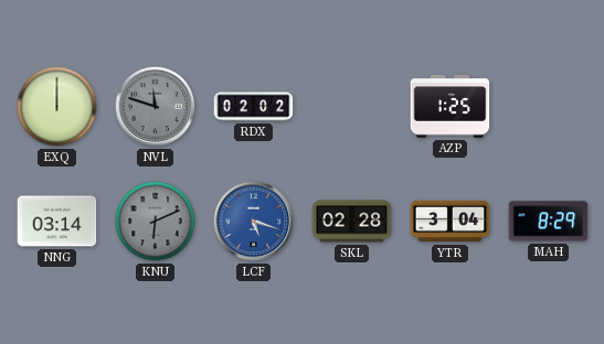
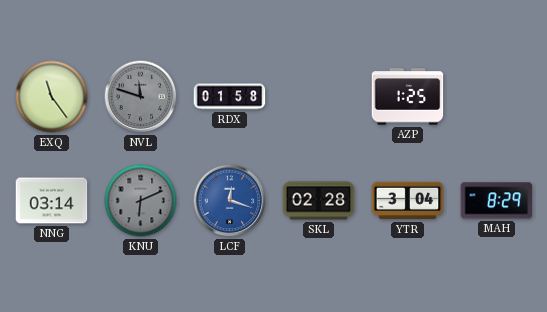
EXQ: 12:00 -> 11:24 (52, 97)
RDX: 02:02 -> 01:58 (230, 97)
LCF: 5:18 -> 12:18 (230, 201)
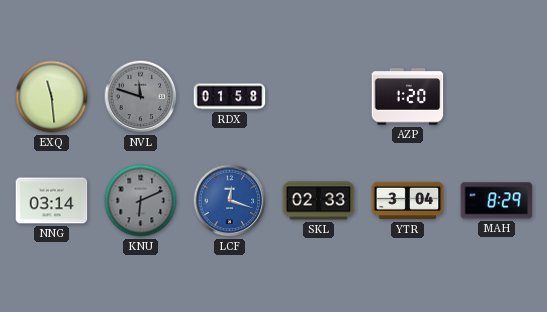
EXQ: 11:24 -> 11:29 (52, 97)
AZP: 1:25 -> 1:20 (408, 97)
SKL: 02:28 -> 02:33 (319, 201)
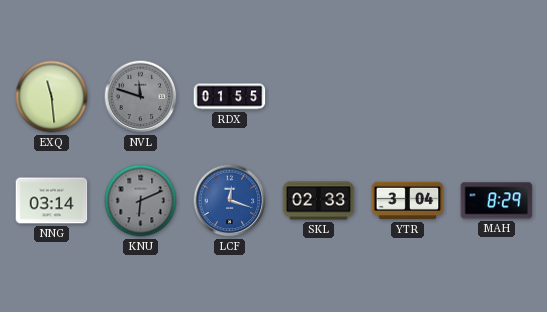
RDX: 01:58 -> 01:55 (230, 97)
AZP: 1:20 -> none (408, 97)
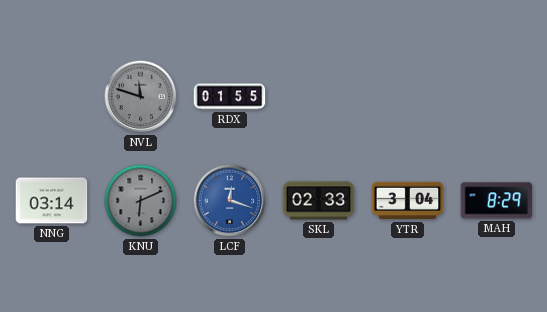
EXQ: 11:29 -> none (52, 97)
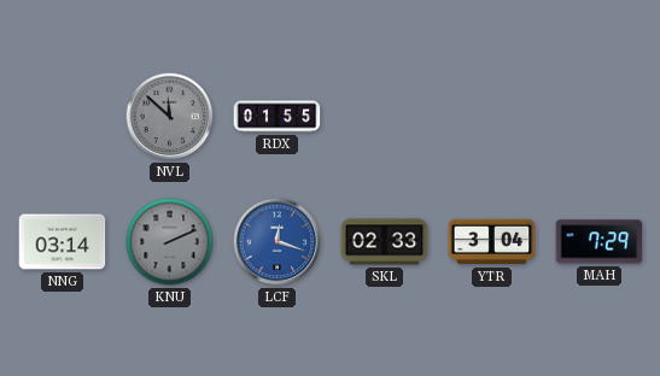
NVL: 11:48 -> 11:52 (170, 117)
KNU: 6:11 -> 2:11 (170, 242)
MAH: 8:29 -> 7:29 (600, 242)
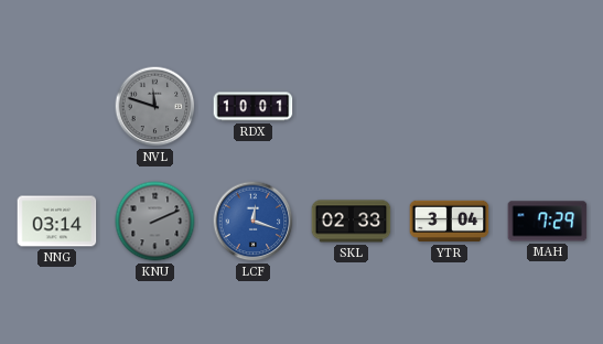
NVL: 11:52 -> 11:48 (155, 107)
RDX: 01:55 -> 10:01 (254, 107)
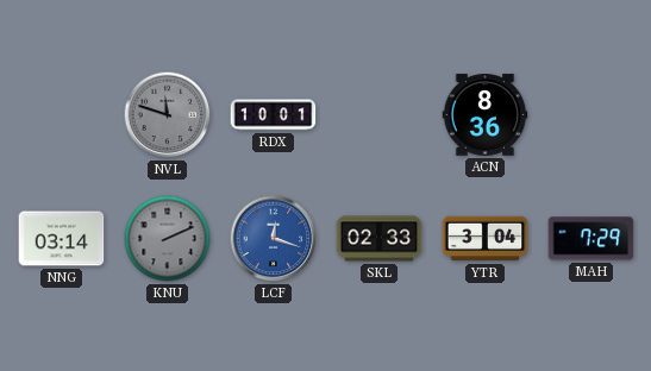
ACN: none -> 8:36 (486, 115)
